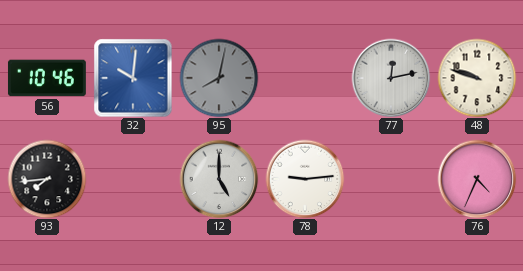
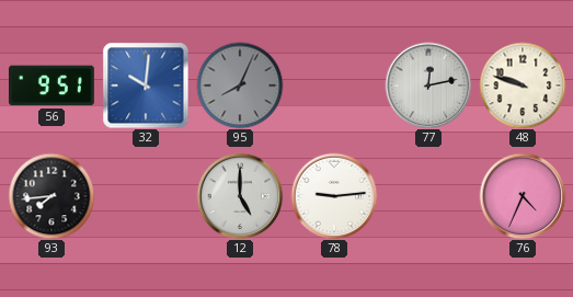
56: 10:46 -> 9:51 (51, 85)
95: 8:02 -> 8:04 (240, 85)
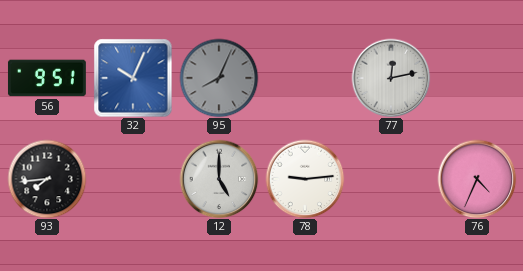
32: 10:01 -> 10:04 (133, 78)
48: 9:48 -> none (523, 85)
